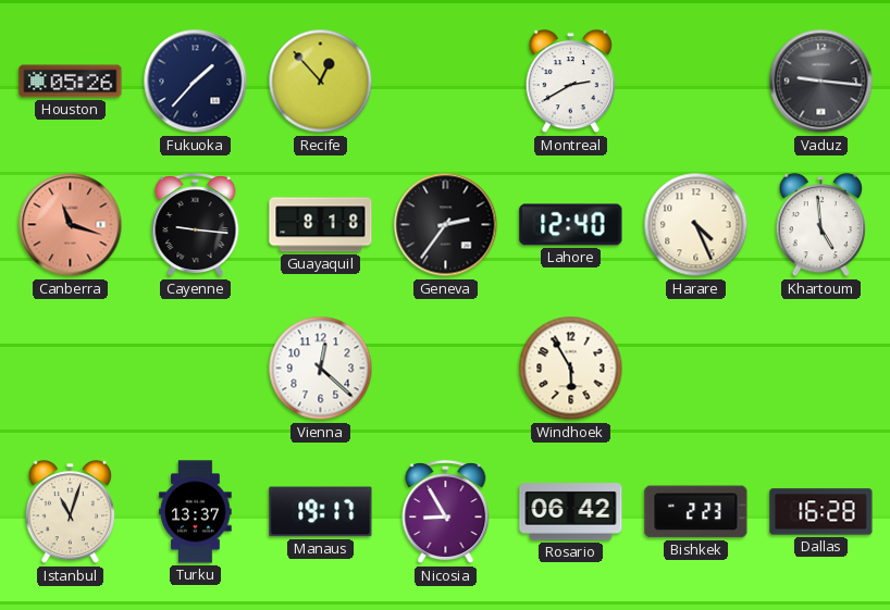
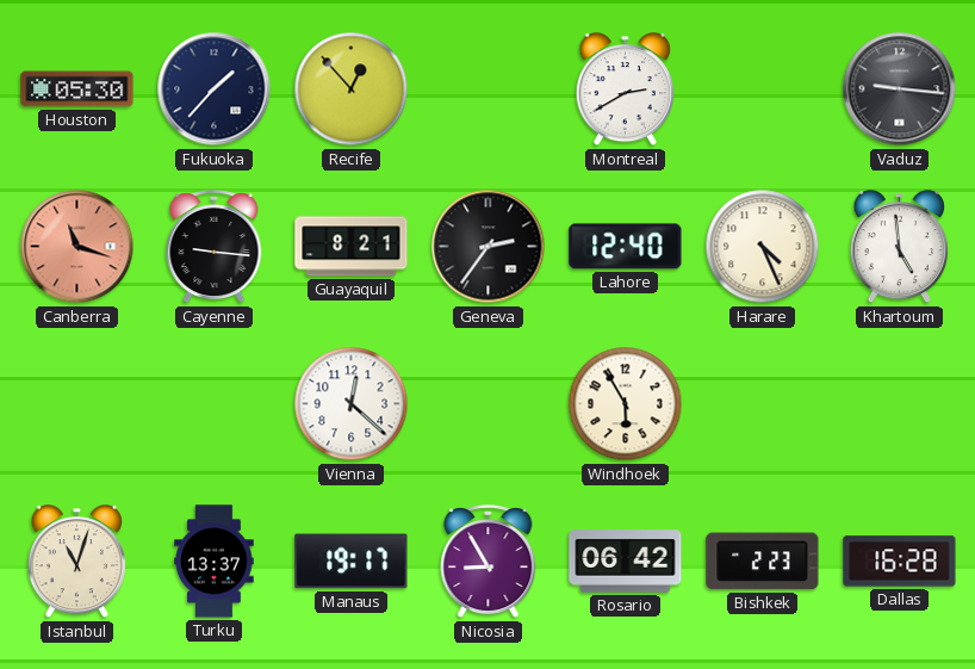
Houston: 05:26 -> 05:30 (77, 89)
Guayaquil: 8:18 -> 8:21 (352, 247)
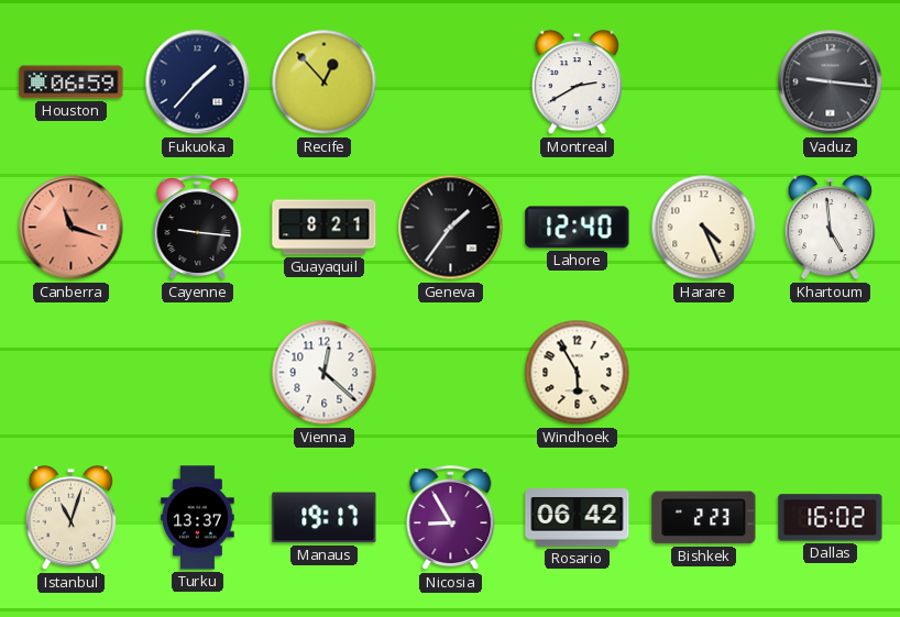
Houston: 05:30 -> 06:59 (72, 82)
Geneva: 2:36 -> 1:36 (451, 228)
Dallas: 16:28 -> 16:02 (831, 518)
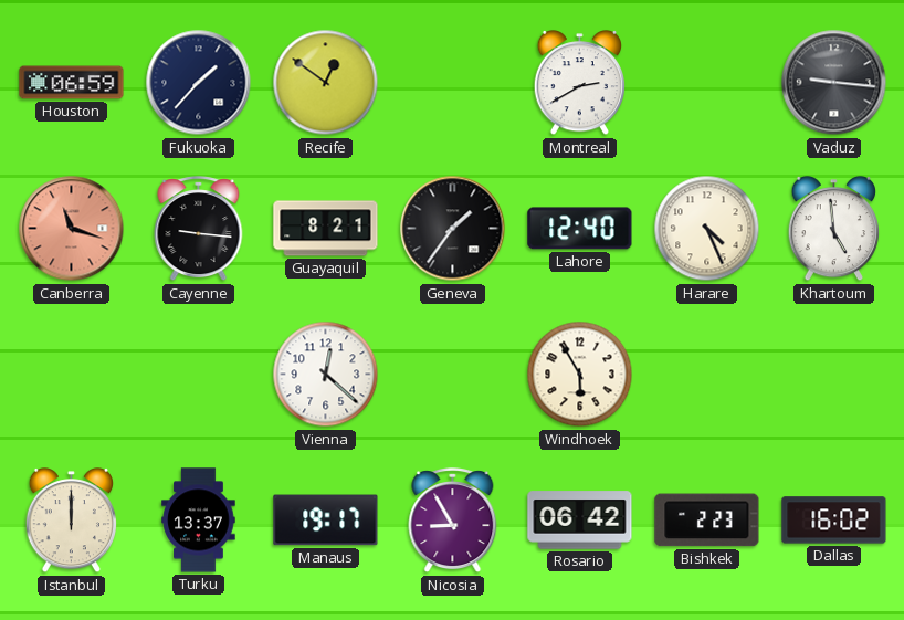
Recife: 12:53 -> 12:51 (326, 83)
Istanbul: 11:03 -> 12:00 (71, 522)
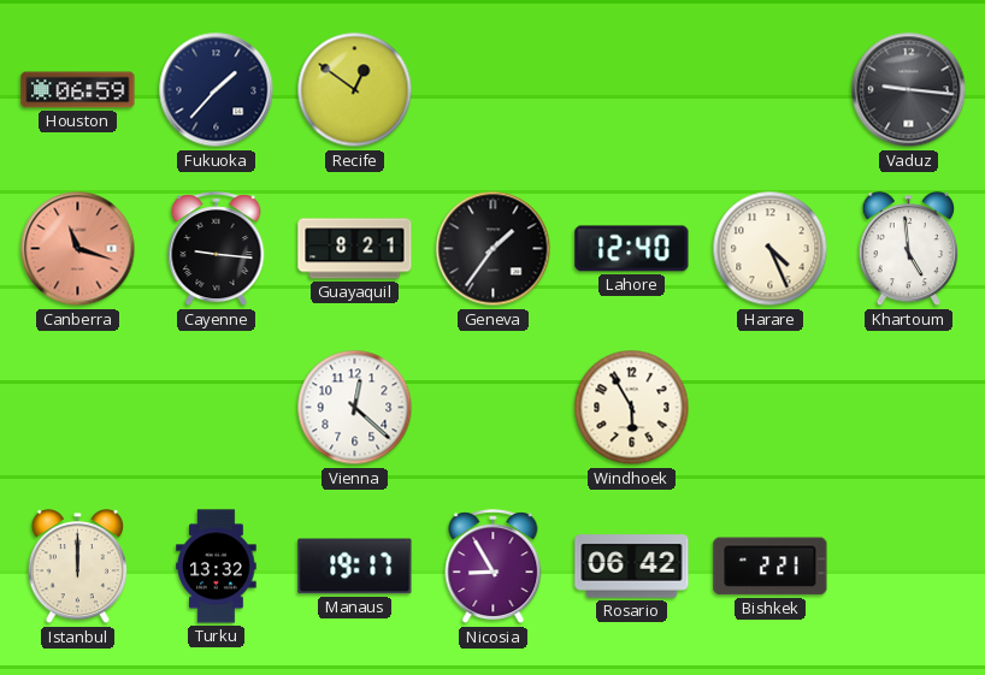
Montreal: 2:40 -> none (579, 84)
Turku: 13:37 -> 13:32 (217, 567)
Bishkek: 2:23 -> 2:21 (771, 567)
Dallas: 16:02 -> none (834, 521)
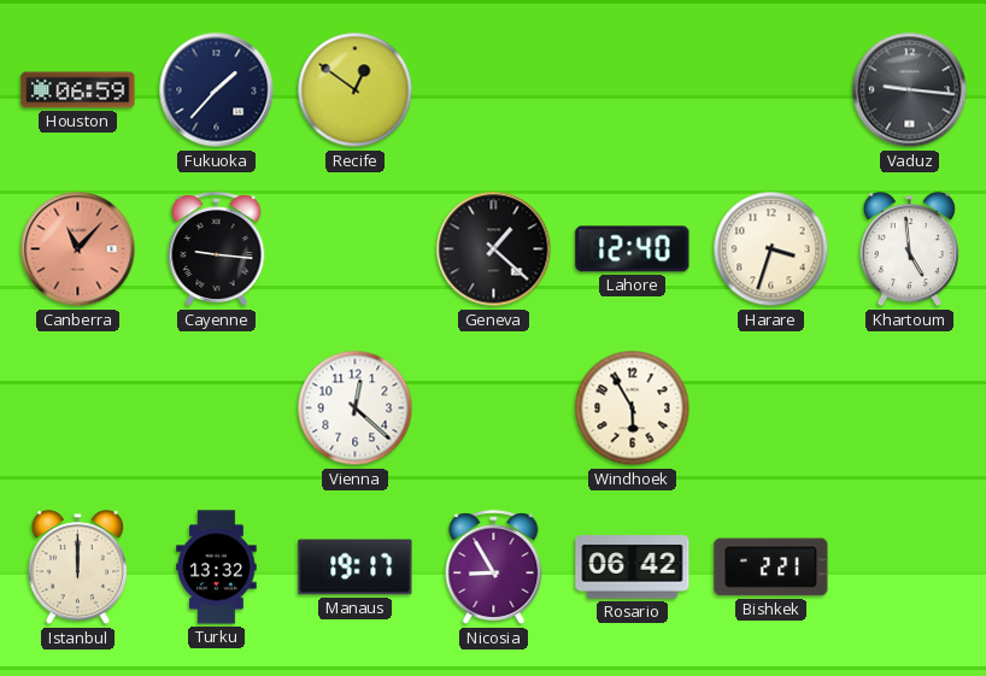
Canberra: 11:18 -> 11:07 (78, 249)
Guayaquil: 8:21 -> none (355, 249)
Geneva: 1:36 -> 1:22 (494, 249)
Harare: 4:26 -> 3:33 (771, 249)
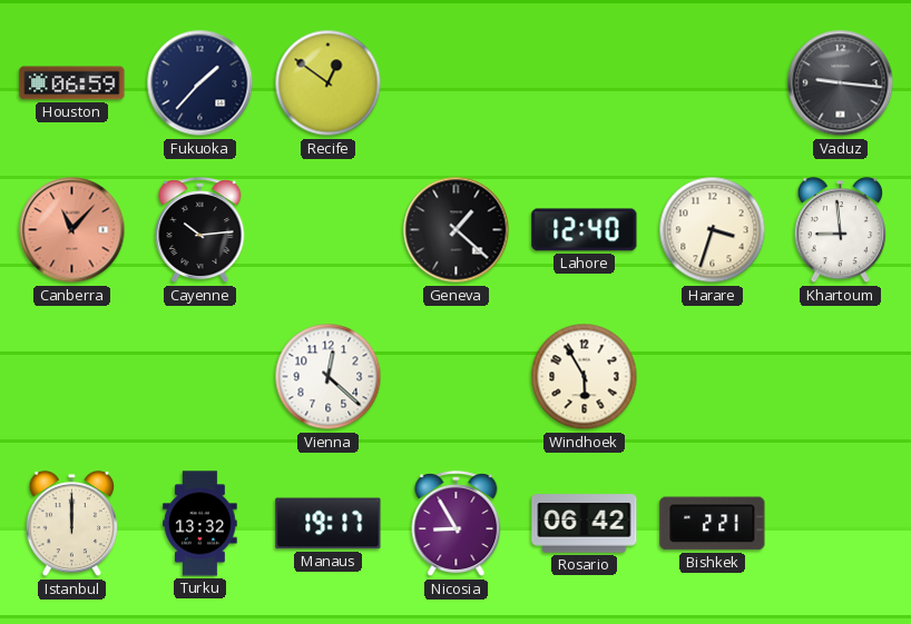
Cayenne: 9:16 -> 10:14 (200, 230)
Khartoum: 4:59 -> 8:59 (840, 231)
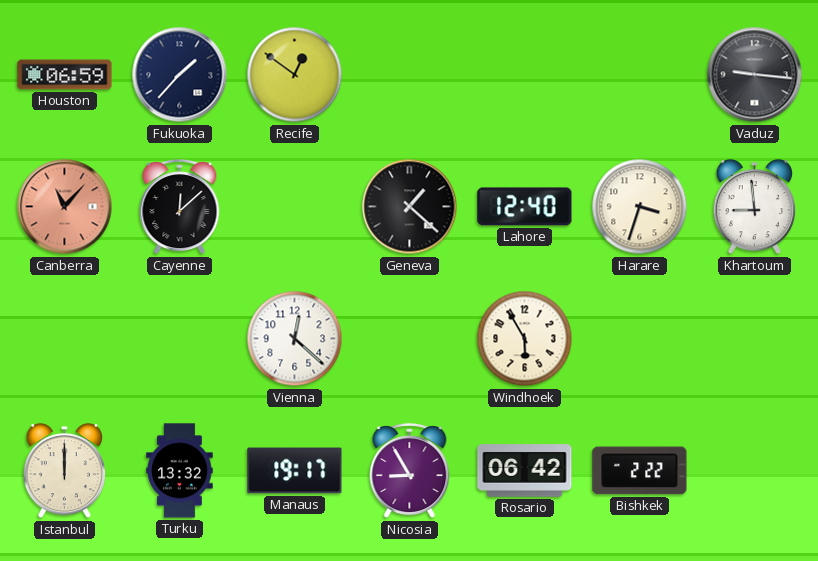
Cayenne: 10:14 -> 12:08 (180, 207)
Bishkek: 2:21 -> 2:22 (640, 471)
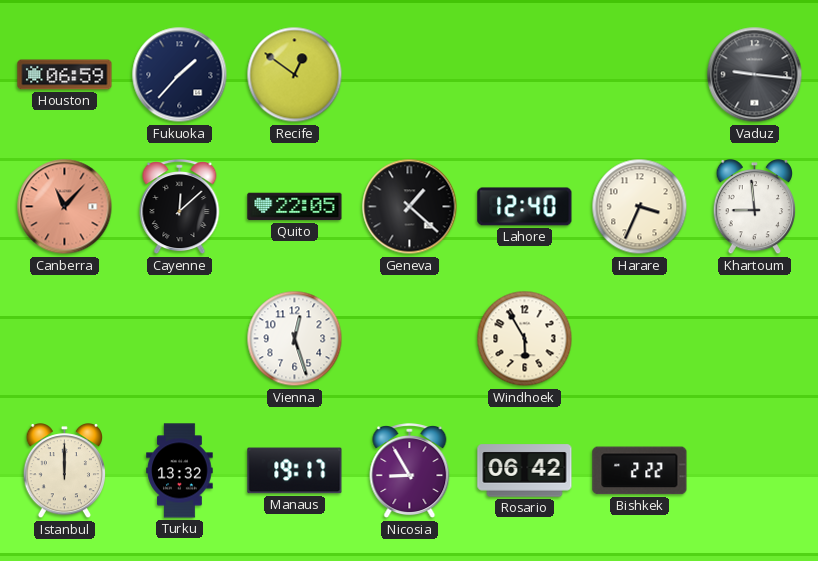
Quito: none -> 22:05 (295, 207)
Harare: 3:33 -> 3:34 (640, 207)
Vienna: 12:22 -> 12:27 (295, 339)
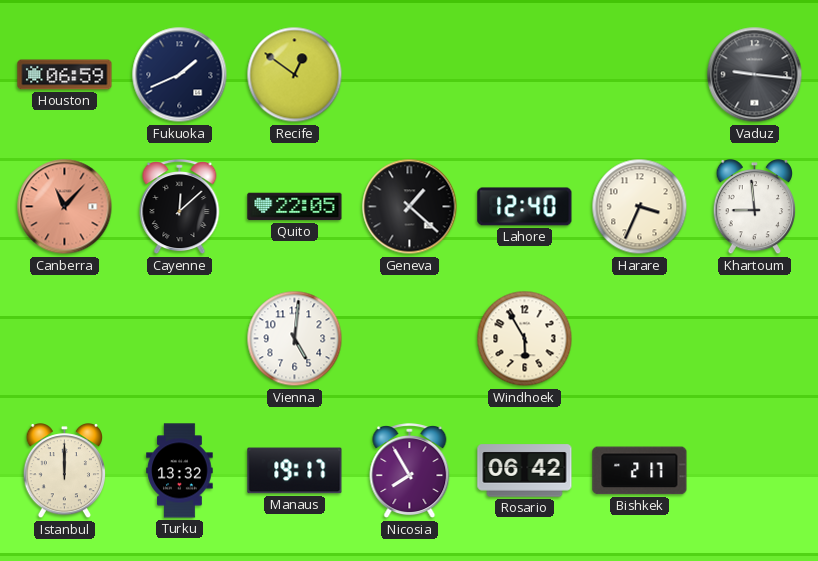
Fukuoka: 1:37 -> 1:41 (180, 75)
Vienna: 12:27 -> 5:01 (295, 339)
Nicosia: 8:55 -> 7:55 (410, 471)
Bishkek: 2:22 -> 2:17 (640, 471)
